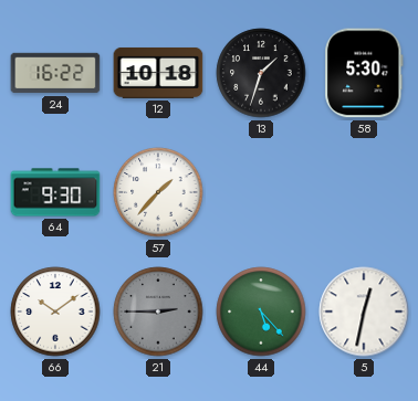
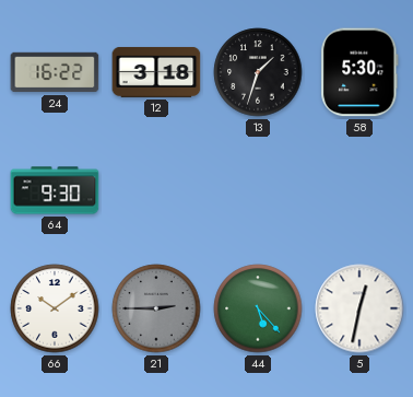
12: 10:18 -> 3:18 (156, 72)
57: 1:37 -> none (158, 192)
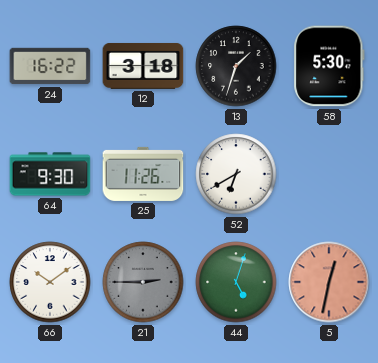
25: none -> 11:26 (143, 174)
52: none -> 6:40 (236, 174)
44: 5:23 -> 5:03 (236, 282)
5 dial: white -> salmon (329, 282)
